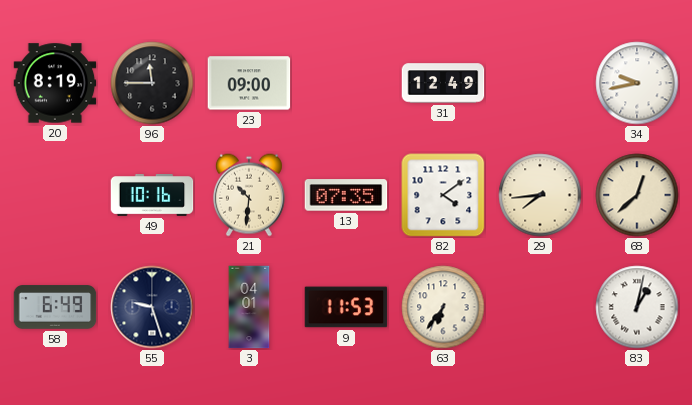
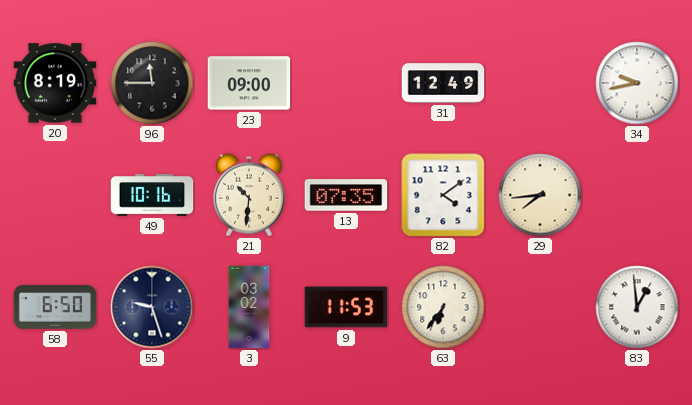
68: 12:38 -> none (637, 195)
58: 6:49 -> 6:50 (55, 307)
3: 04:01 -> 03:02 (249, 307)
83: 1:02 -> 12:59 (637, 307)
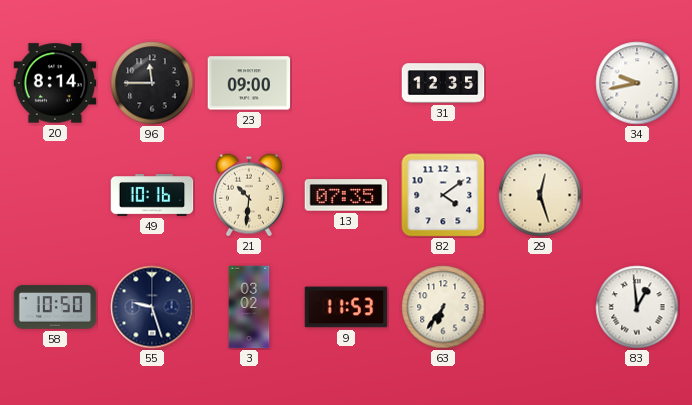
20: 8:19 -> 8:14 (55, 83)
31: 12:49 -> 12:35 (443, 83)
29: 7:44 -> 12:27 (540, 195)
58: 6:50 -> 10:50 (55, 307)
